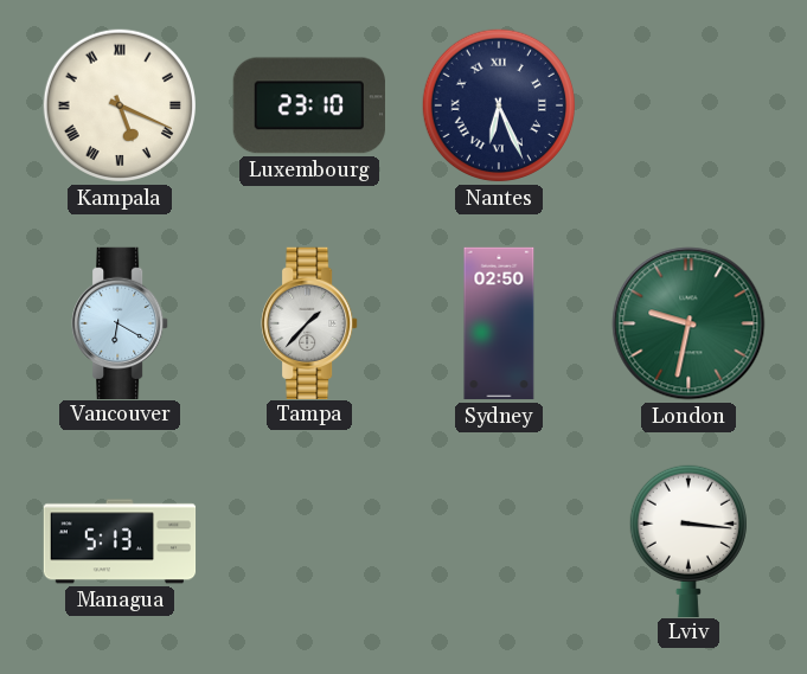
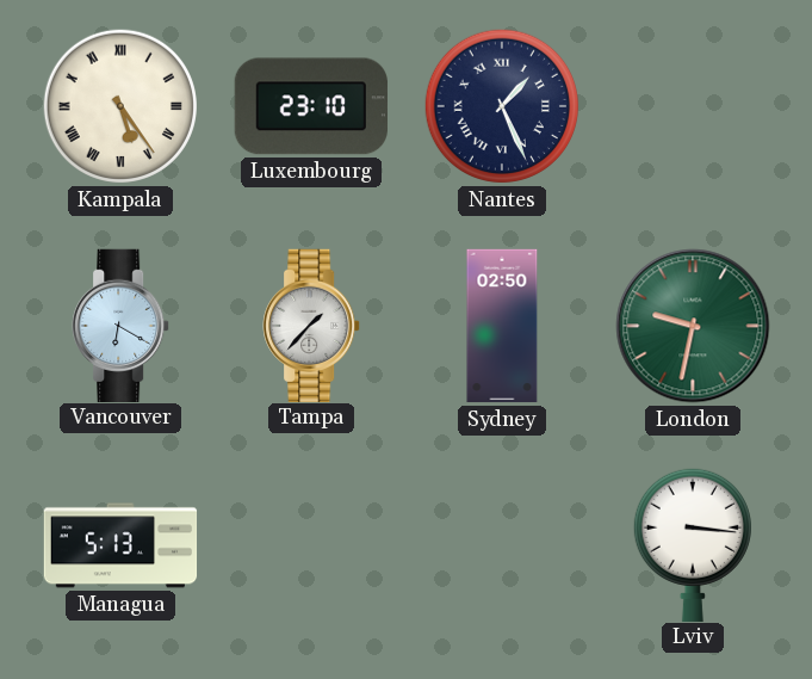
Kampala: 5:19 -> 5:24 (120, 106)
Nantes: 6:26 -> 1:26 (502, 106)
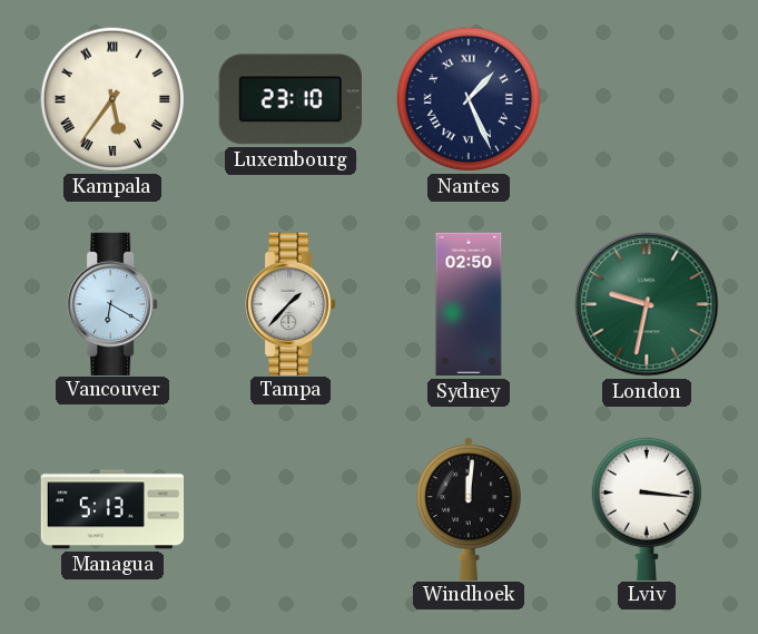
Kampala: 5:24 -> 5:36 (112, 99)
Windhoek: none -> 12:01 (469, 508)
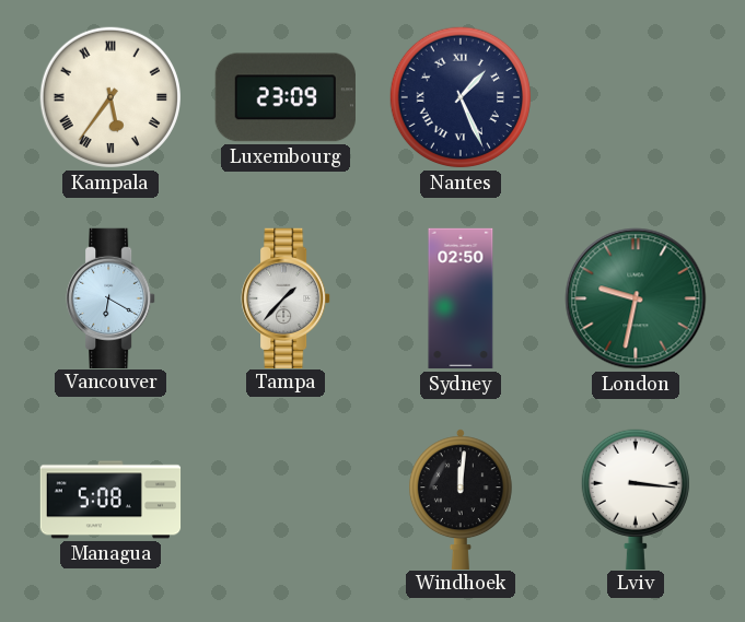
Luxembourg: 23:10 -> 23:09 (286, 97)
Managua: 5:13 -> 5:08 (110, 500)
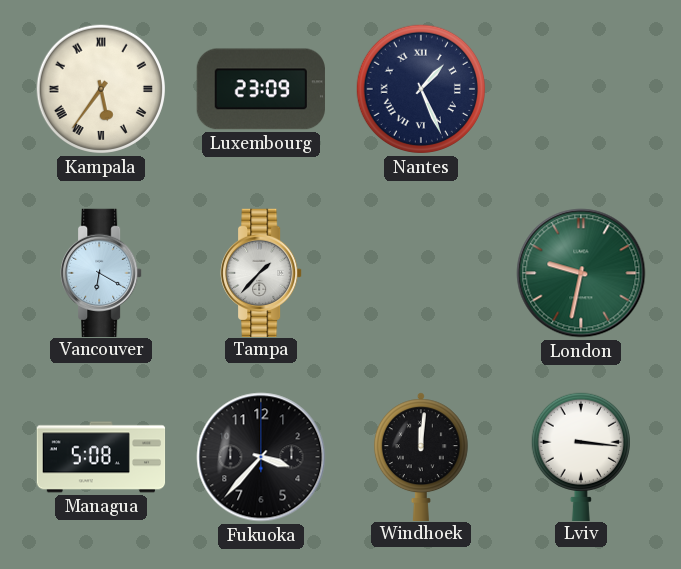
Sydney: 02:50 -> none (461, 298)
Fukuoka: none -> 3:37 (261, 457)
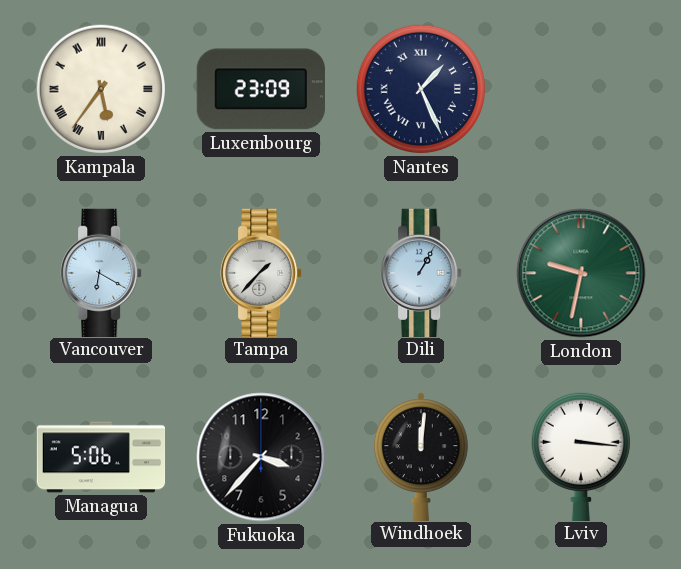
Dili: none -> 1:05 (421, 272)
Managua: 5:08 -> 5:06 (101, 457)
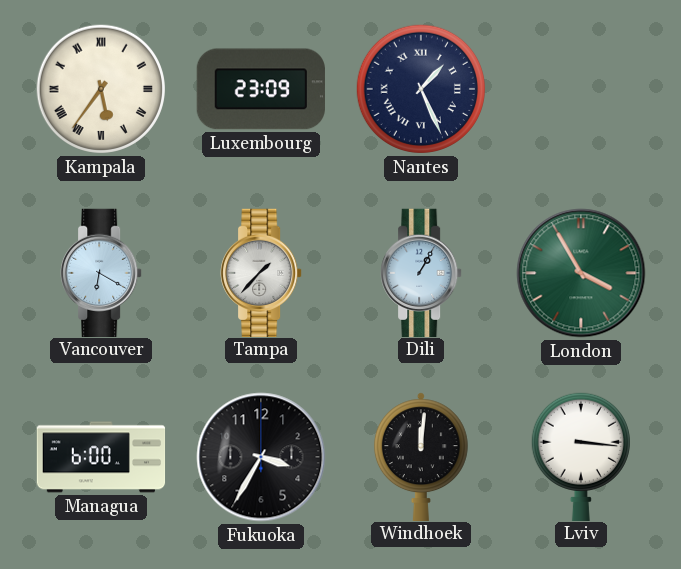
London: 9:32 -> 3:55 (581, 273)
Managua: 5:06 -> 6:00 (101, 457)
Fukuoka: 3:37 -> 3:35 (261, 457)
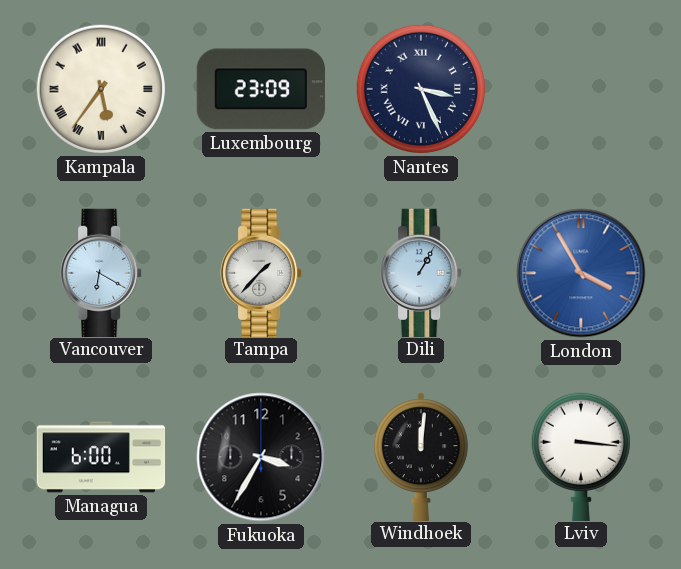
Nantes: 1:26 -> 3:26 (421, 89)
London dial: green -> blue (581, 273)
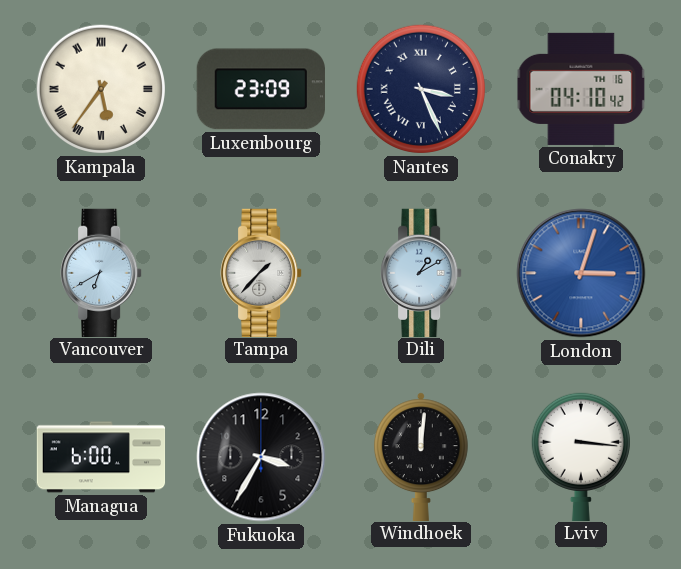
Conakry: none -> 04:10 (581, 89)
Vancouver: 6:20 -> 6:40 (101, 272)
Dili: 1:05 -> 1:10 (421, 272)
London: 3:55 -> 3:03 (581, 273)
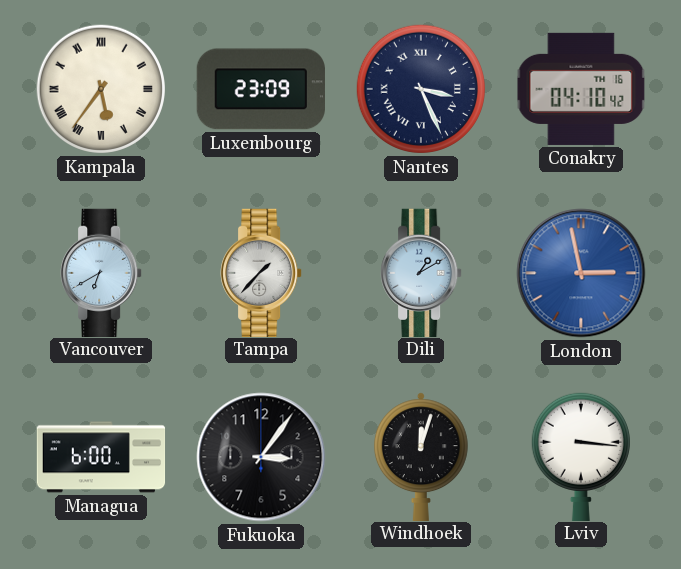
London: 3:03 -> 2:58 (581, 273)
Fukuoka: 3:35 -> 3:06 (261, 457)
Windhoek: 12:01 -> 12:03 (421, 456)
